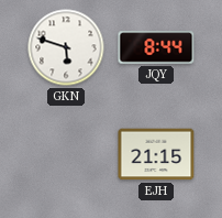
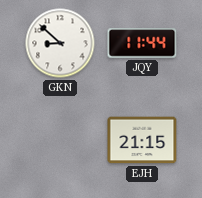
GKN: 5:48 -> 8:52 (60, 43)
JQY: 8:44 -> 11:44 (142, 43)
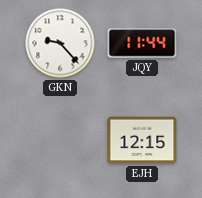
GKN: 8:52 -> 9:23 (60, 43)
EJH: 21:15 -> 12:15 (142, 140)
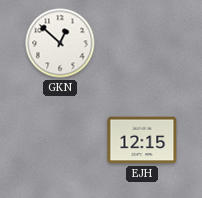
GKN: 9:23 -> 12:52 (60, 43)
JQY: 11:44 -> none (142, 43)
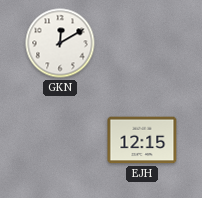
GKN: 12:52 -> 12:10 (60, 43)
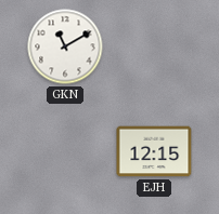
GKN: 12:10 -> 11:10 (65, 46)
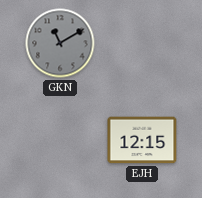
GKN dial: white -> grey (60, 43)
